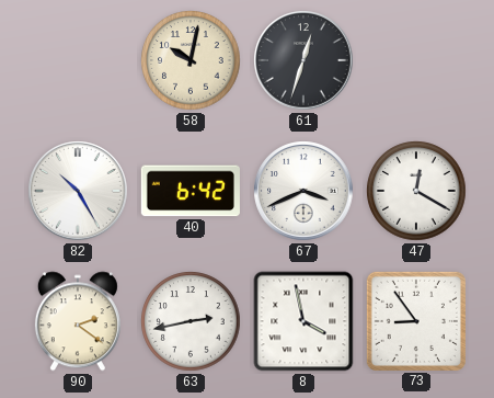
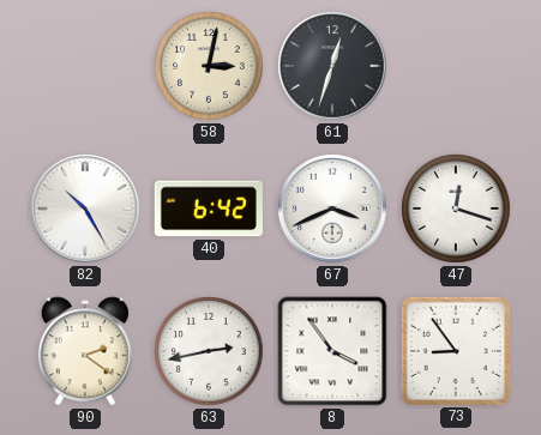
58: 10:02 -> 3:02 (209, 66)
47: 12:20 -> 12:18 (456, 209)
8: 3:58 -> 3:54 (332, 351)
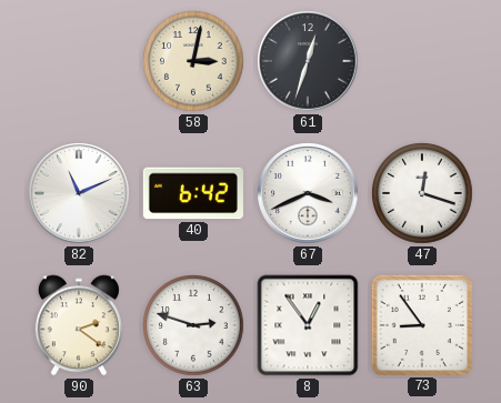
82: 10:25 -> 11:11 (79, 193)
63: 2:43 -> 2:48 (193, 325)
8: 3:54 -> 12:54 (308, 325)
